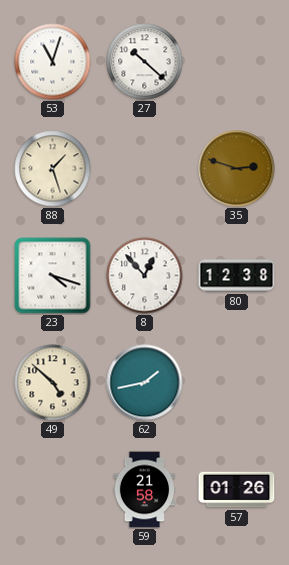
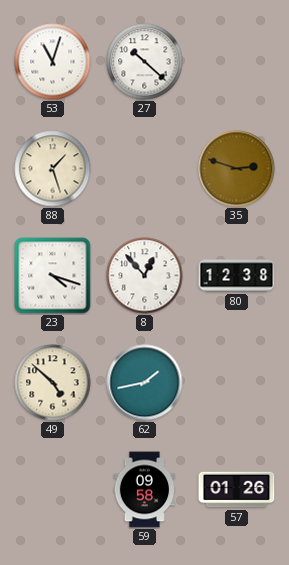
59: 21:58 -> 09:58 (145, 490)
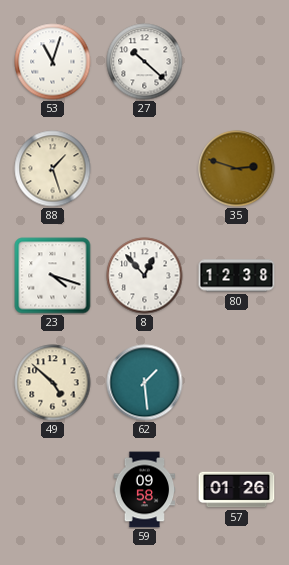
62: 1:43 -> 1:29 (145, 383)
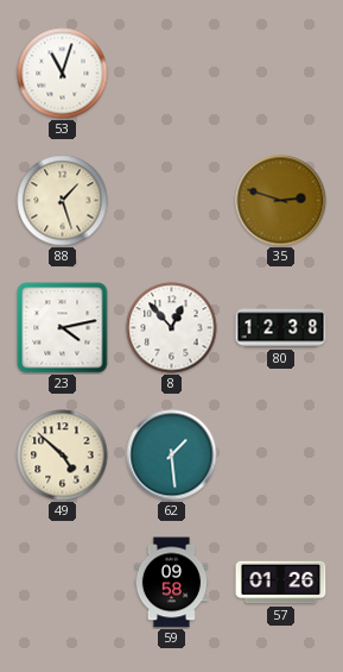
27: 10:22 -> none (145, 62)
23: 4:18 -> 4:13 (63, 328)
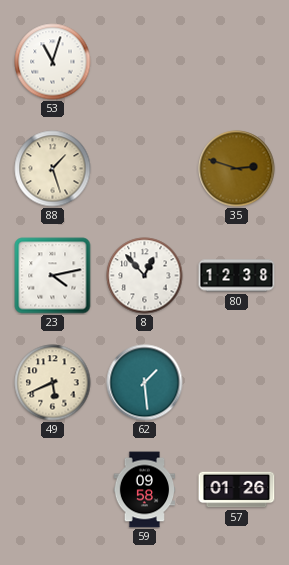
49: 4:52 -> 5:41 (53, 383)
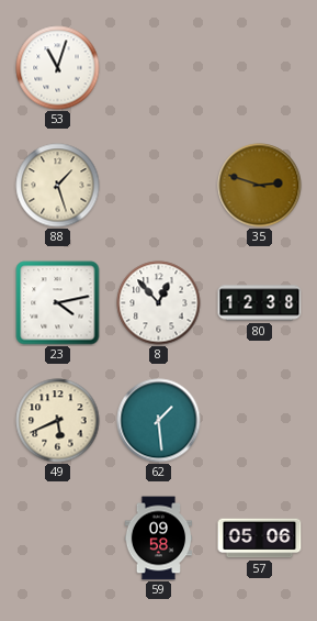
57: 01:26 -> 05:06 (260, 539)
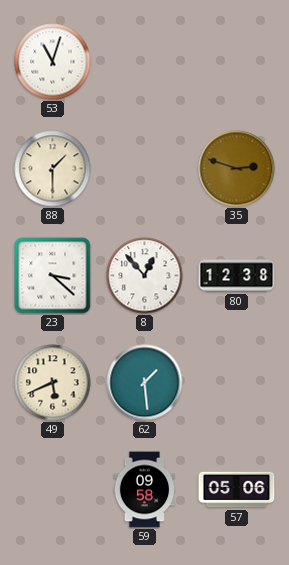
88: 1:27 -> 1:30 (53, 169)
23: 4:13 -> 3:22 (53, 276)
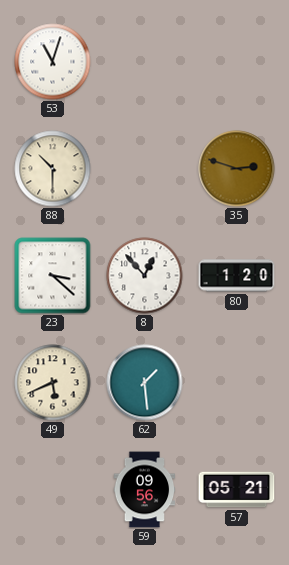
88: 1:30 -> 10:30 (53, 169)
80: 12:38 -> 1:20 (237, 276)
59: 09:58 -> 09:56 (145, 490)
57: 05:06 -> 05:21 (237, 490)
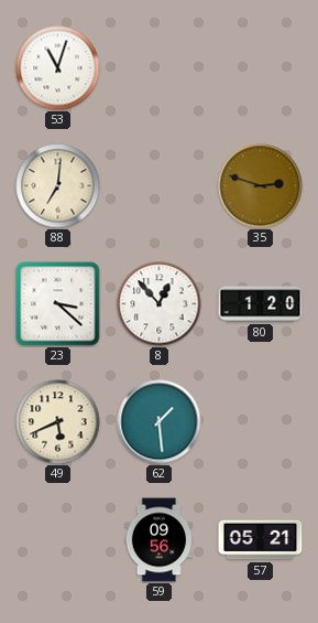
88: 10:30 -> 7:01 (58, 186)
